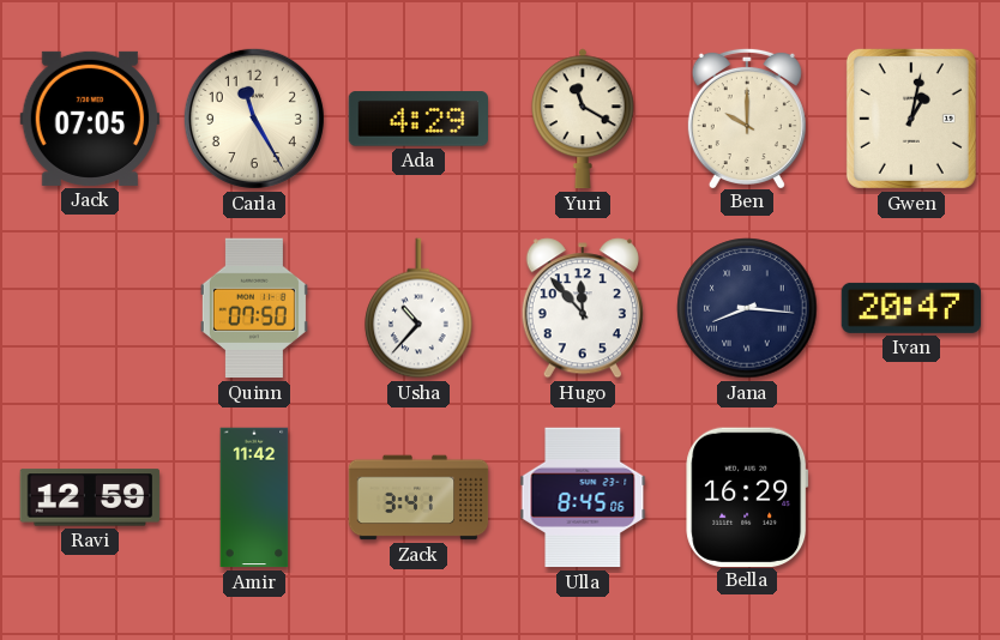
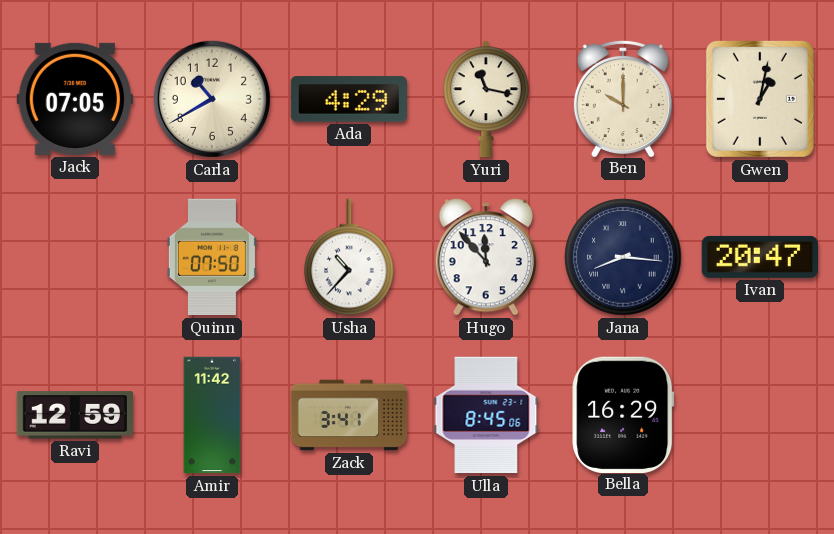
Carla: 11:25 -> 10:40 (212, 99)
Yuri: 11:20 -> 11:17 (487, 99)
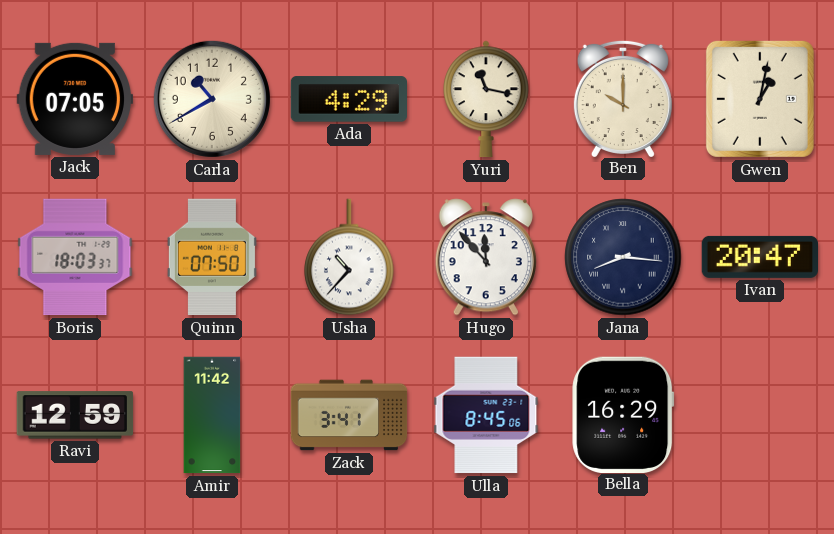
Boris: none -> 18:03 (75, 257)
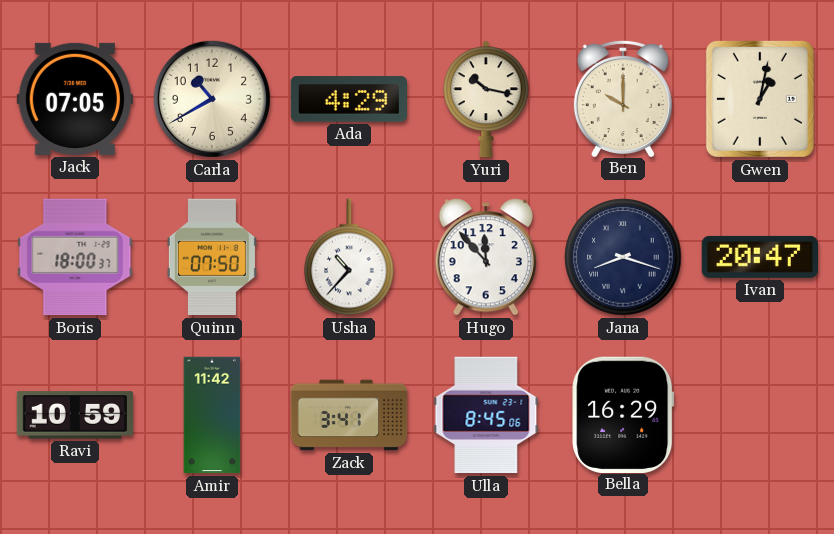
Yuri: 11:17 -> 10:17 (487, 99)
Boris: 18:03 -> 18:00 (75, 257)
Jana: 8:16 -> 8:18 (623, 257)
Ravi: 12:59 -> 10:59 (75, 415)
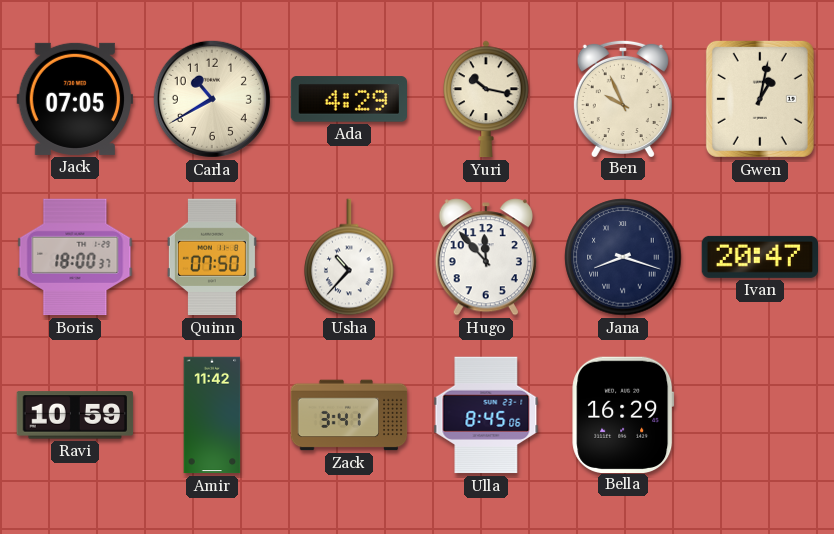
Ben: 10:00 -> 9:56 (623, 98)
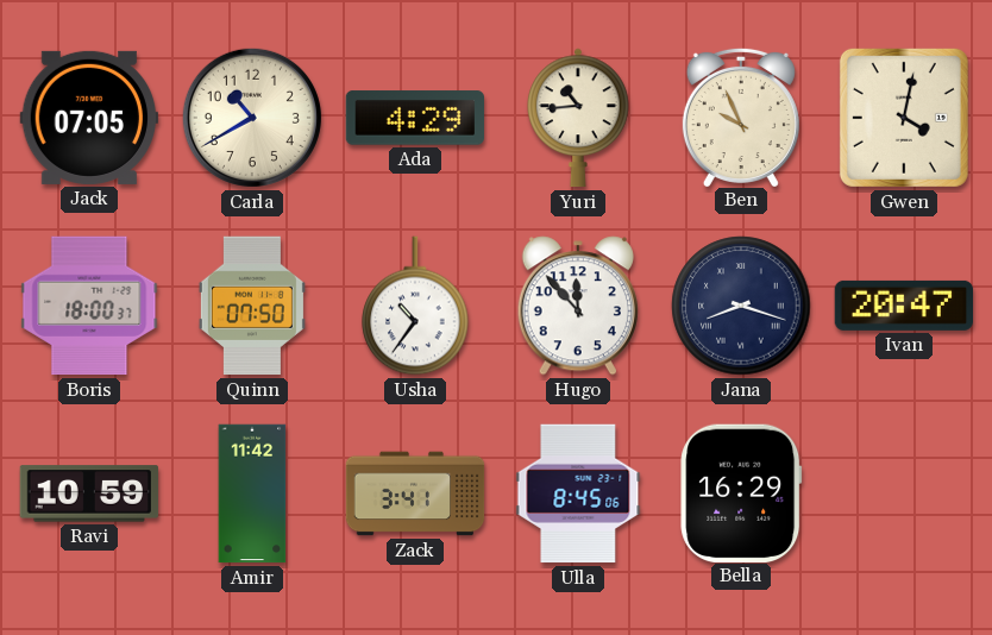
Yuri: 10:17 -> 10:44 (579, 118)
Gwen: 1:02 -> 4:02 (904, 118)
Usha: 10:37 -> 10:36 (415, 306)
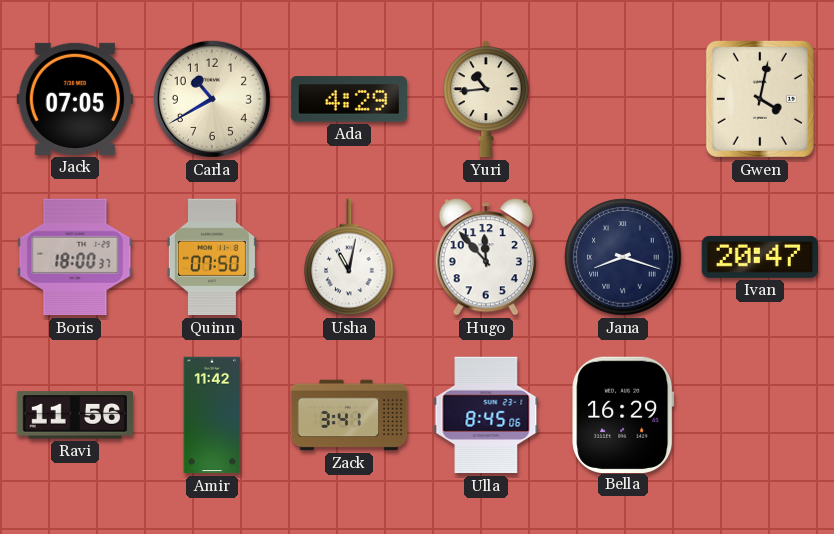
Ben: 9:56 -> none (741, 117)
Usha: 10:36 -> 11:02 (349, 257)
Ravi: 10:59 -> 11:56 (75, 415)
